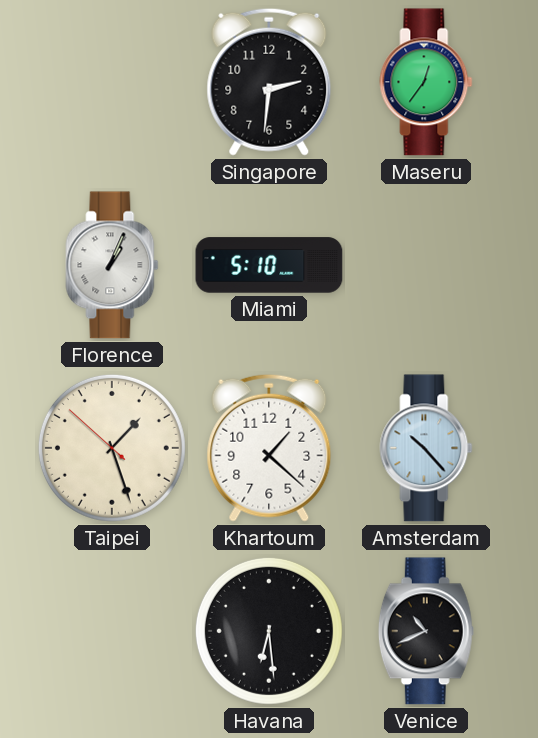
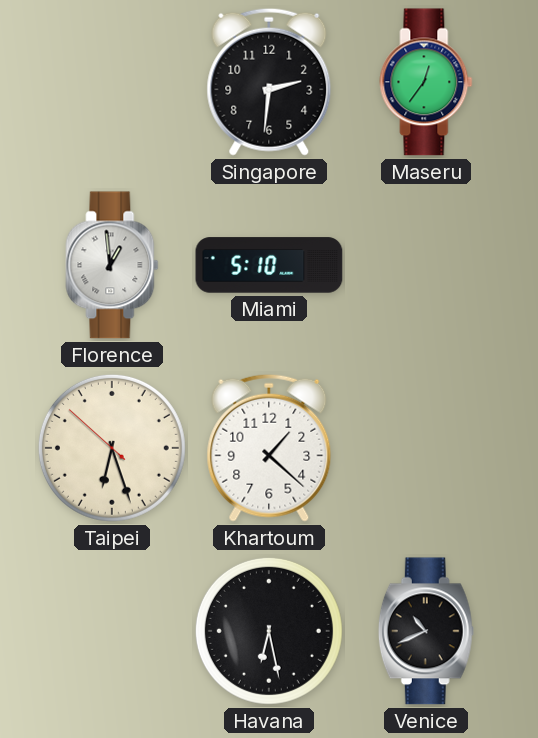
Florence: 1:04 -> 12:59 (112, 265)
Taipei: 1:26 -> 6:26 (112, 448)
Amsterdam: 10:23 -> none (426, 448)
Havana: 6:29 -> 6:28 (269, 631)
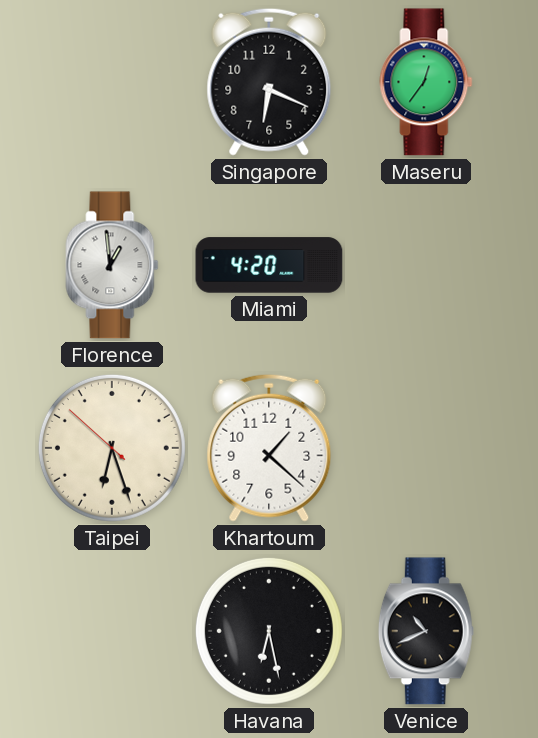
Singapore: 2:31 -> 6:19 (269, 82)
Miami: 5:10 -> 4:20 (269, 265)
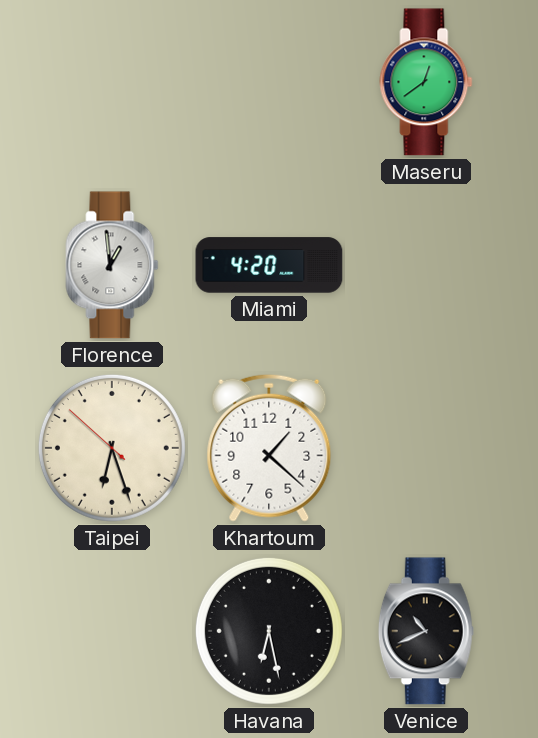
Singapore: 6:19 -> none (269, 82)
Maseru: 12:36 -> 12:39 (426, 82)
